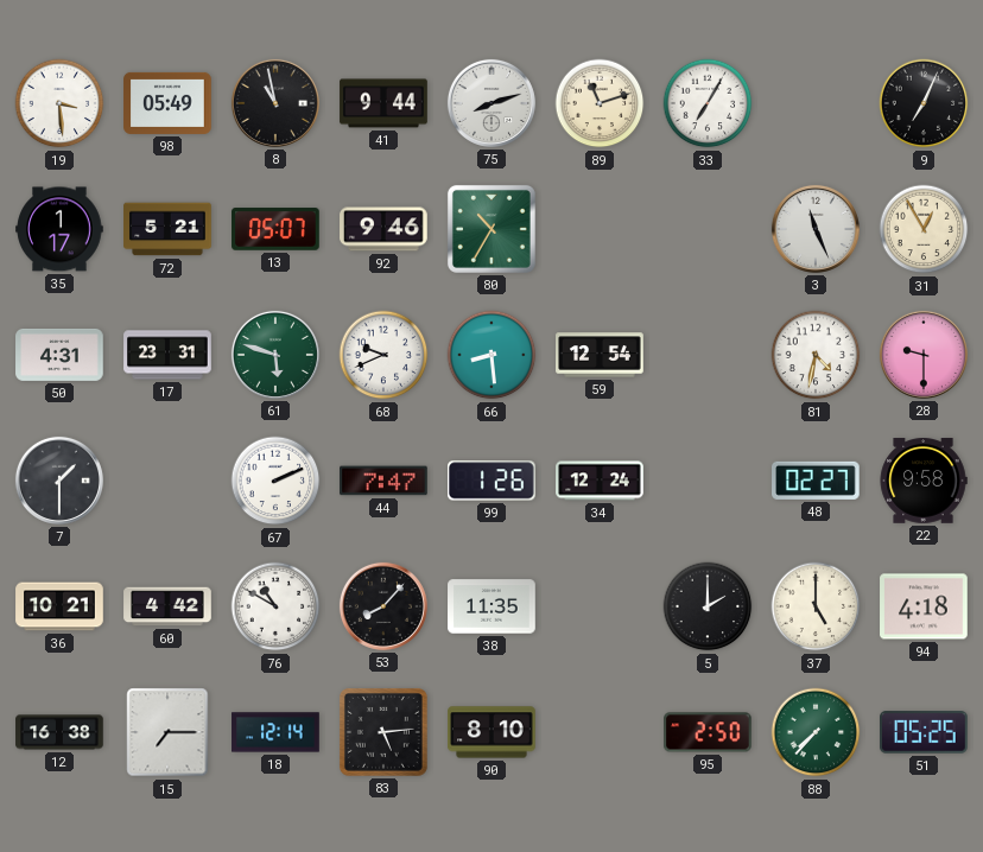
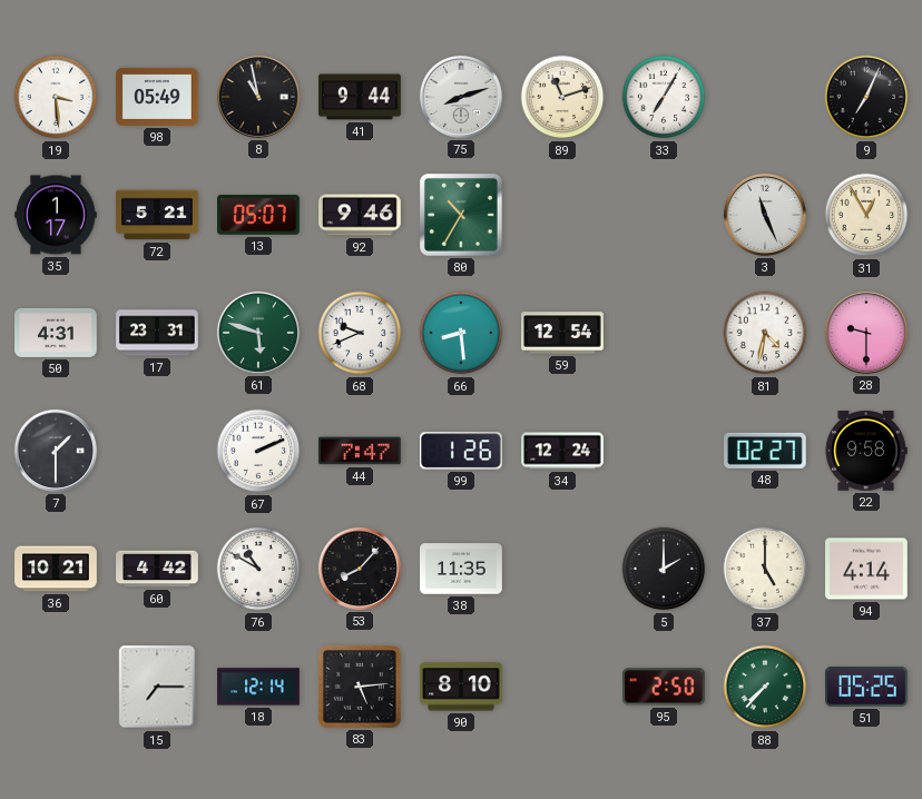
94: 4:18 -> 4:14 (866, 569)
12: 16:38 -> none (59, 732)
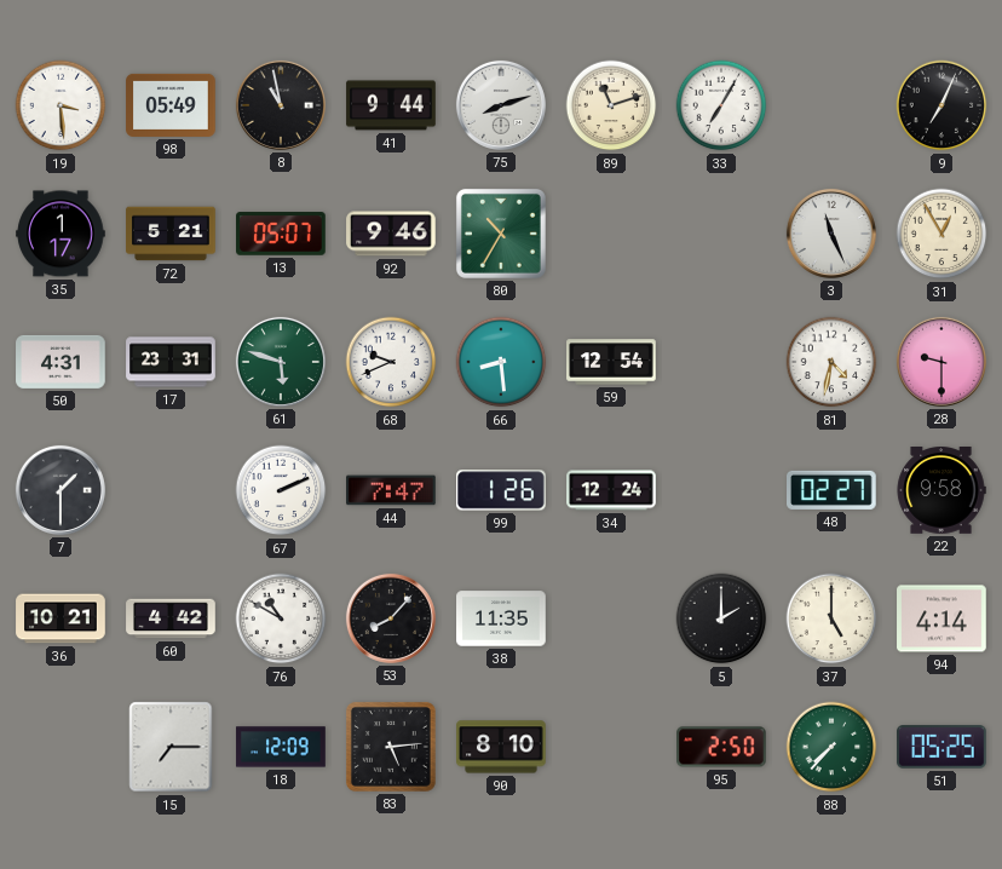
18: 12:14 -> 12:09 (281, 747)
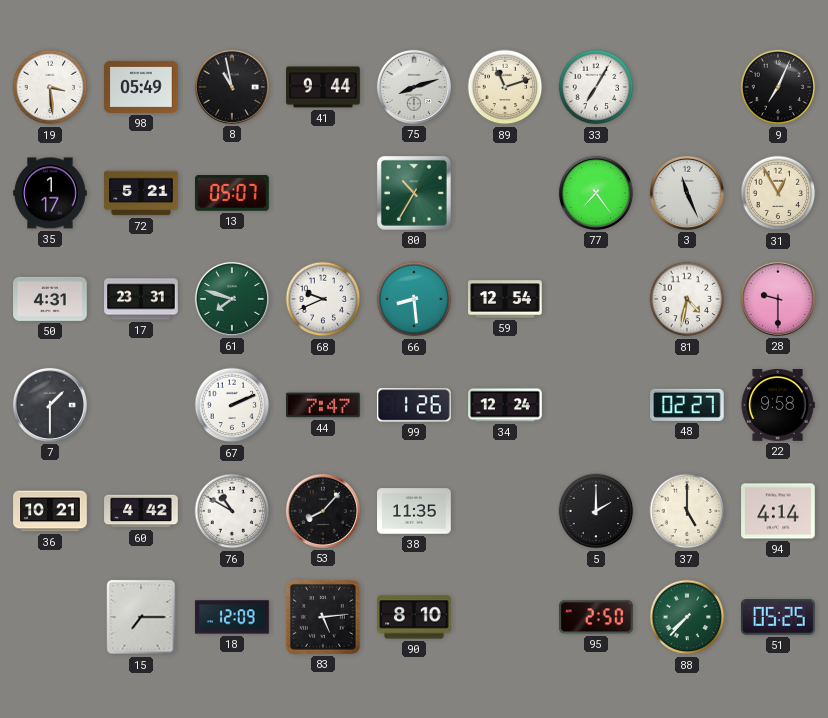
92: 9:46 -> none (391, 234)
77: none -> 7:24 (596, 193)
61: 5:48 -> 7:48 (232, 299)
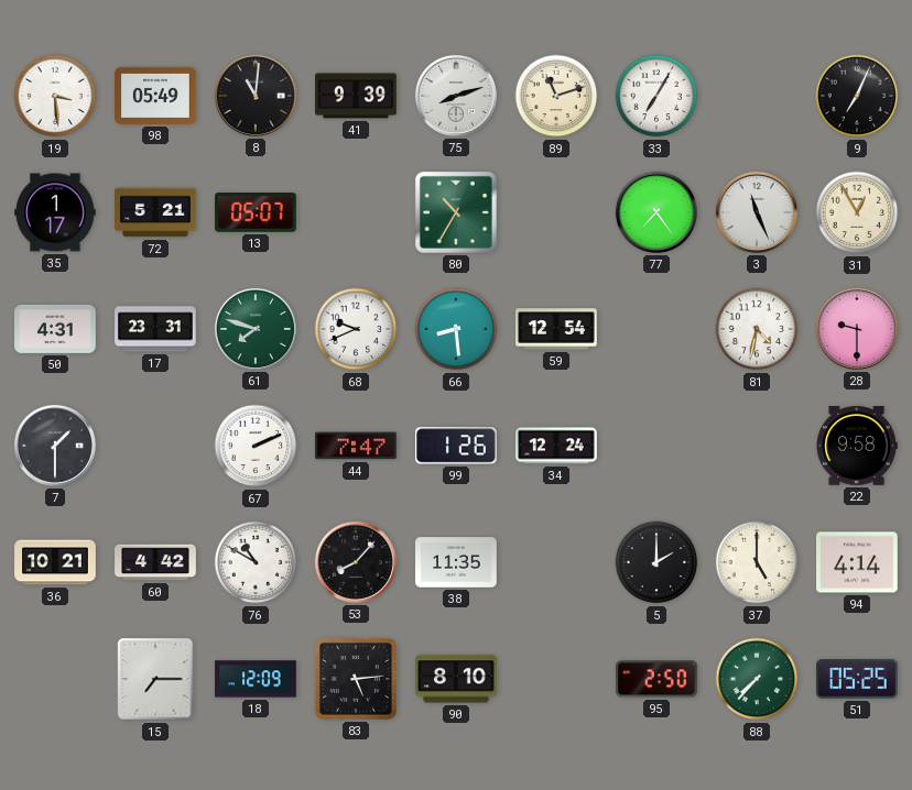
8: 10:58 -> 11:01 (256, 96)
41: 9:44 -> 9:39 (356, 96)
48: 02:27 -> none (688, 405)
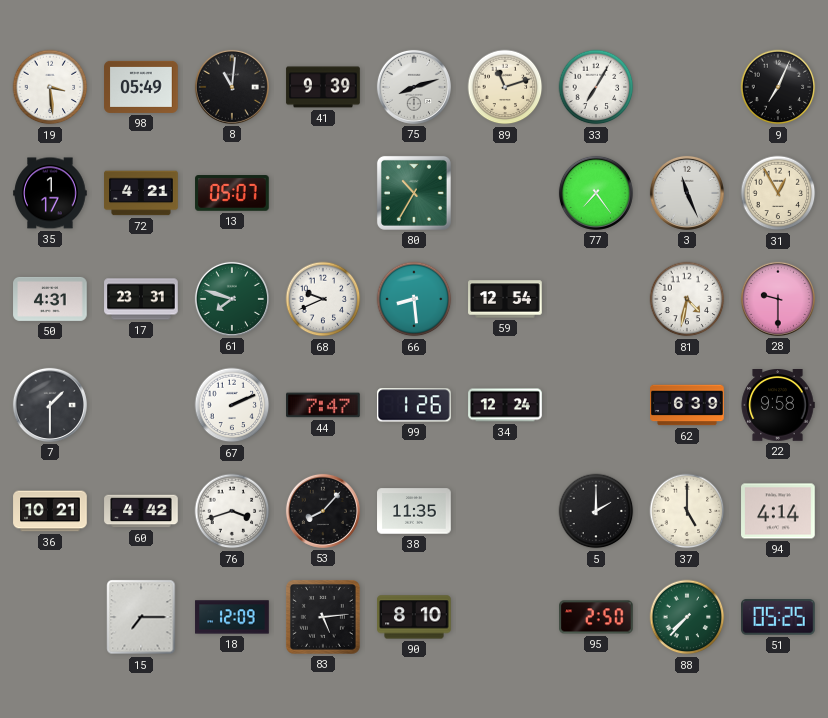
72: 5:21 -> 4:21 (141, 193)
62: none -> 6:39 (687, 405)
76: 10:50 -> 3:42 (232, 511)
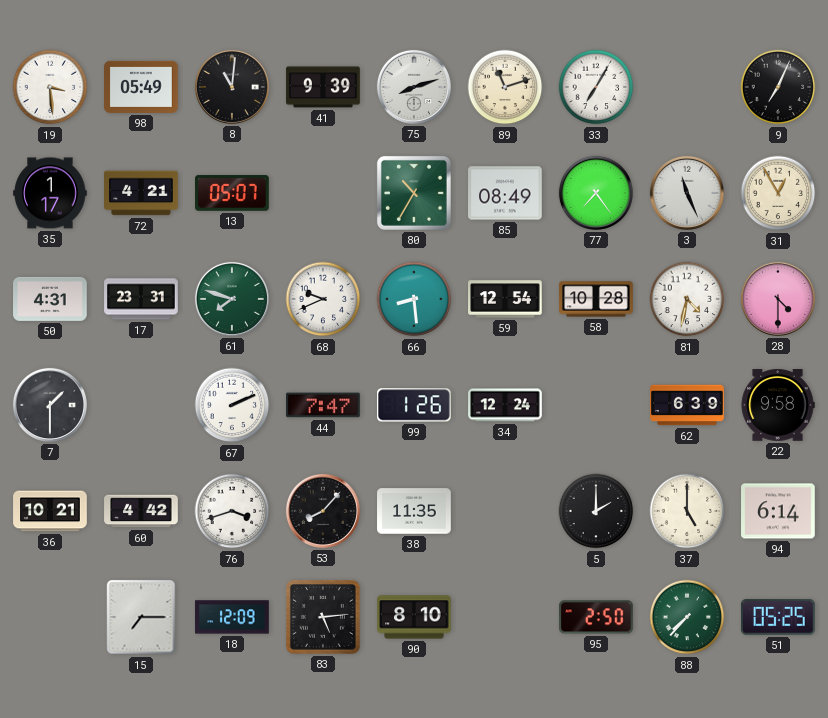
85: none -> 08:49 (505, 193)
58: none -> 10:28 (596, 299)
28: 9:30 -> 4:30 (778, 299)
94: 4:14 -> 6:14 (778, 511)
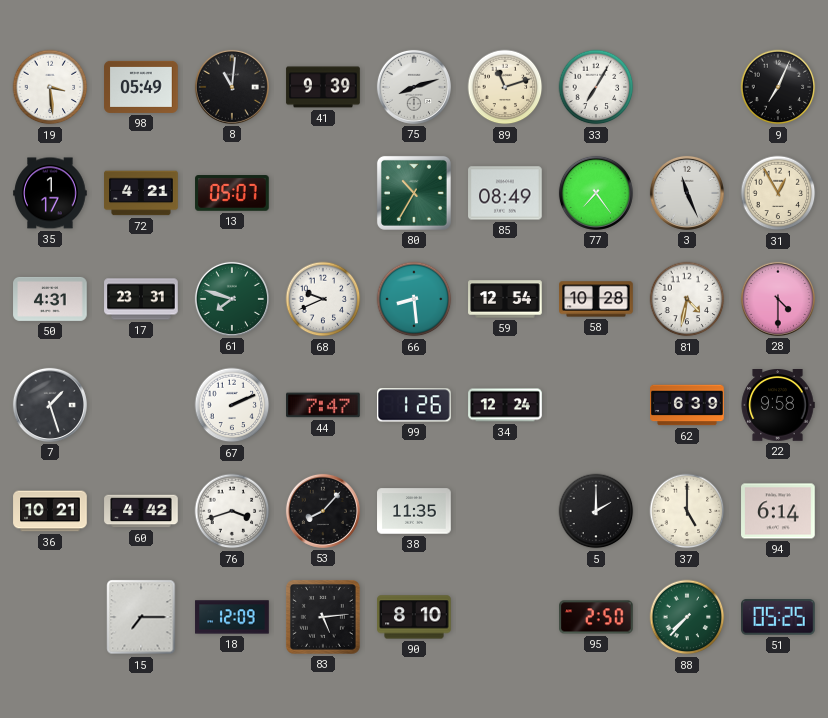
7: 1:30 -> 1:27 (50, 405)
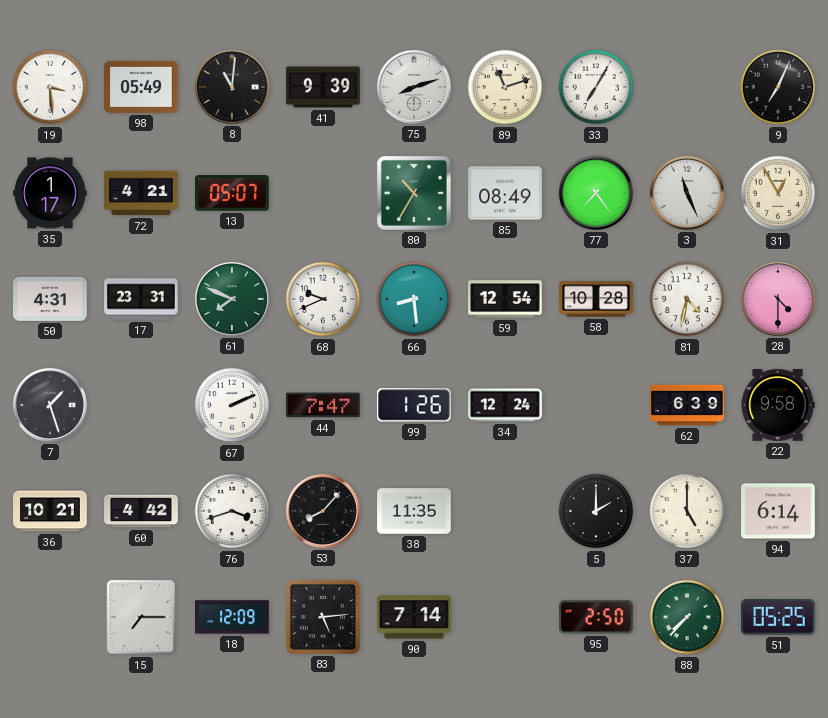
61: 7:48 -> 7:49 (232, 299)
90: 8:10 -> 7:14 (414, 617)
